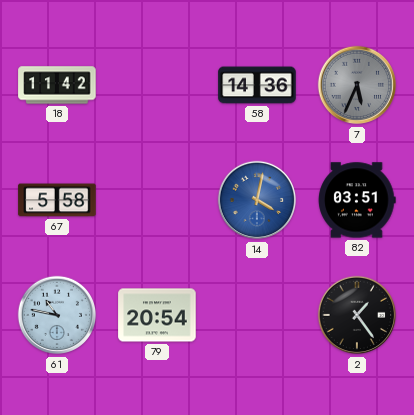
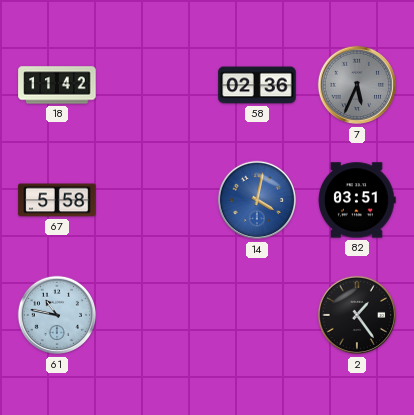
58: 14:36 -> 02:36 (257, 85)
79: 20:54 -> none (157, 315)
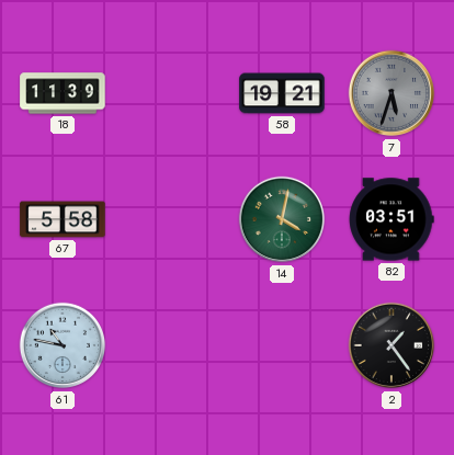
18: 11:42 -> 11:39 (63, 93)
58: 02:36 -> 19:21 (282, 93)
7: 5:34 -> 5:33 (391, 93)
14 dial: blue -> green (282, 219)
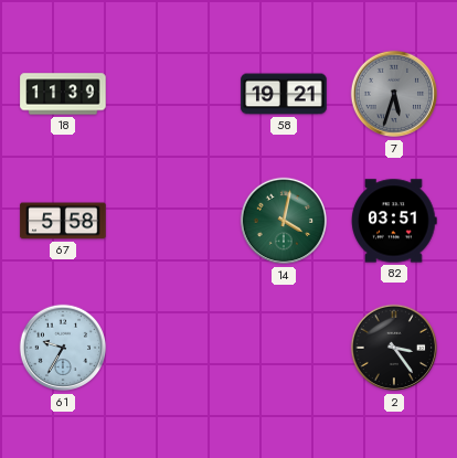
61: 10:47 -> 9:35 (63, 348)
2: 1:24 -> 3:24 (394, 348)
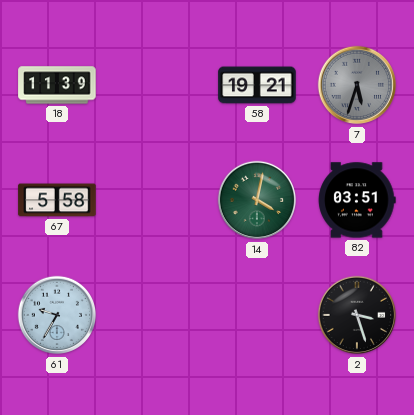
2: 3:24 -> 3:27 (357, 315)
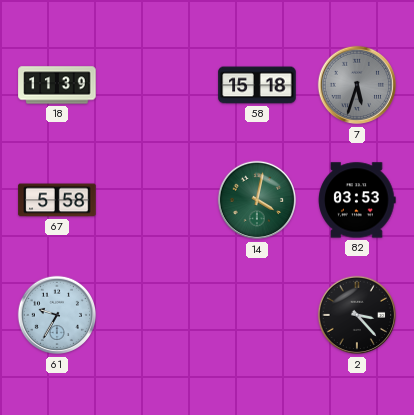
58: 19:21 -> 15:18 (257, 85)
82: 03:51 -> 03:53 (357, 200)
2: 3:27 -> 3:23 (357, 315)
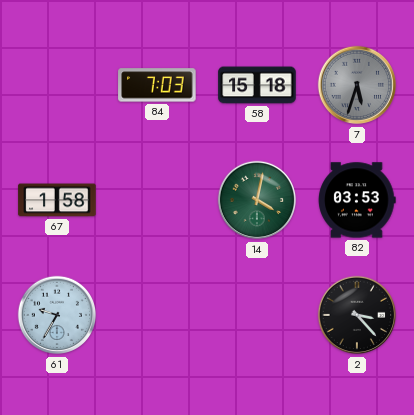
18: 11:39 -> none (57, 85)
84: none -> 7:03 (157, 85)
67: 5:58 -> 1:58 (57, 200)
